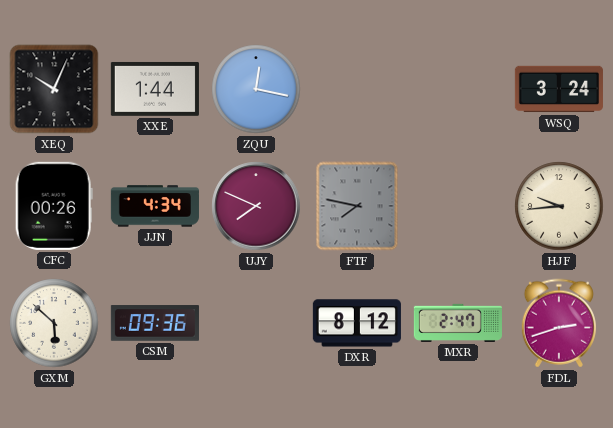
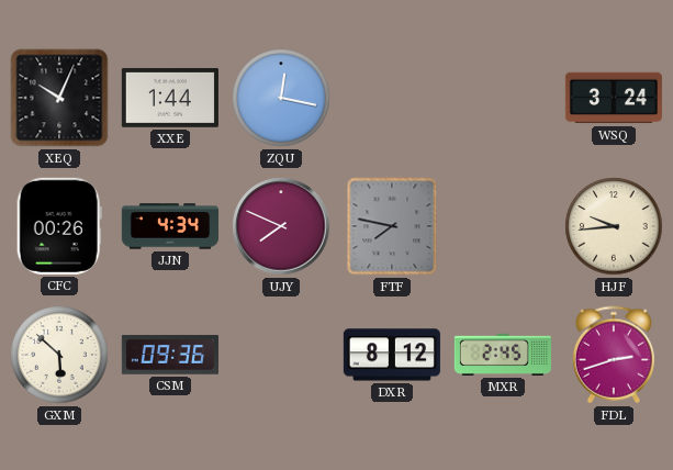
MXR: 2:47 -> 2:45 (503, 355)
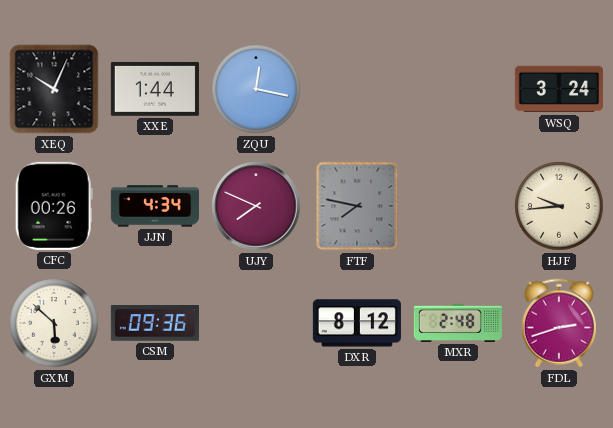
MXR: 2:45 -> 2:48 (458, 323)
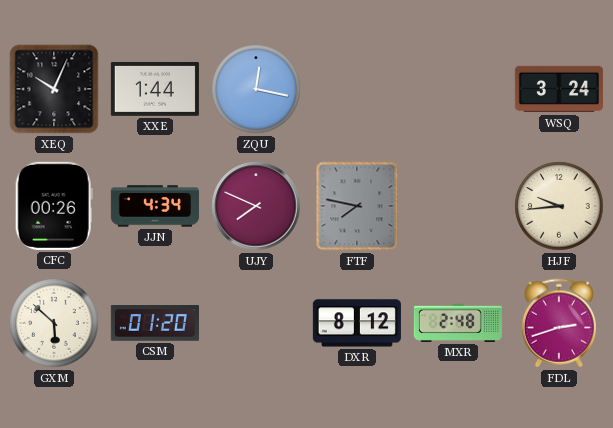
CSM: 09:36 -> 01:20 (155, 323)
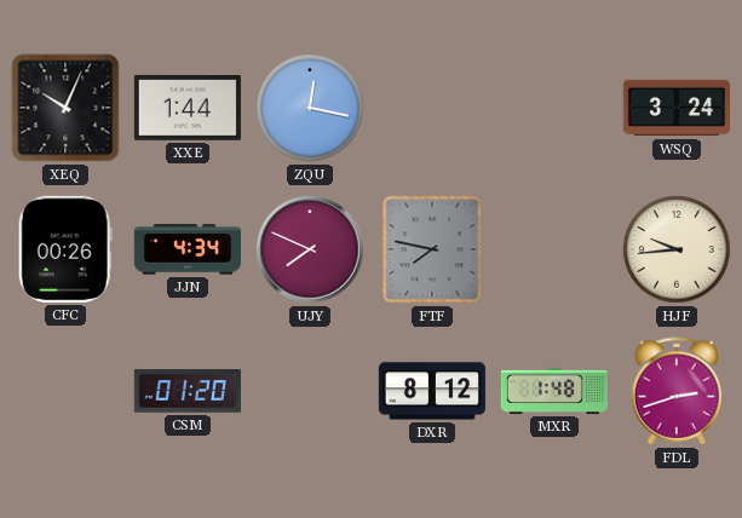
GXM: 5:52 -> none (54, 323)
MXR: 2:48 -> 1:48 (554, 391)
